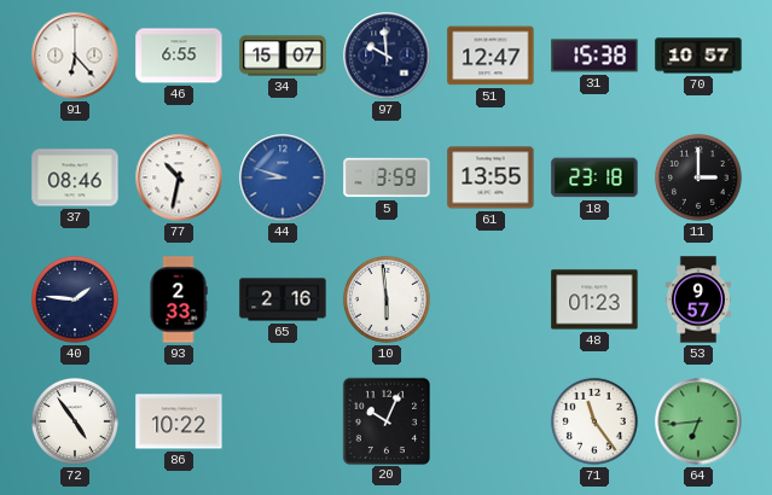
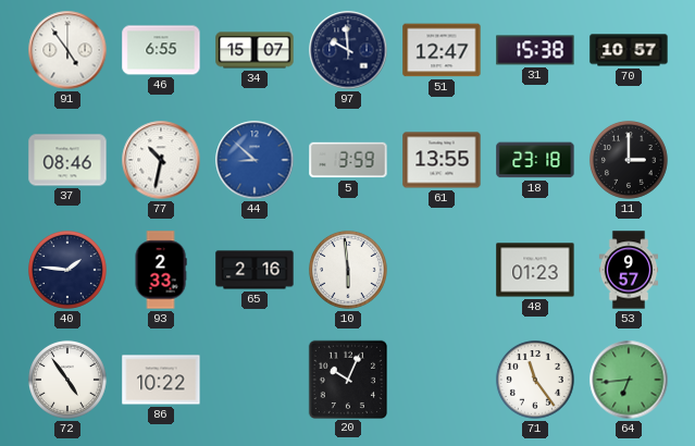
91: 6:23 -> 4:54 (67, 50)
44: 8:48 -> 8:52 (255, 160)
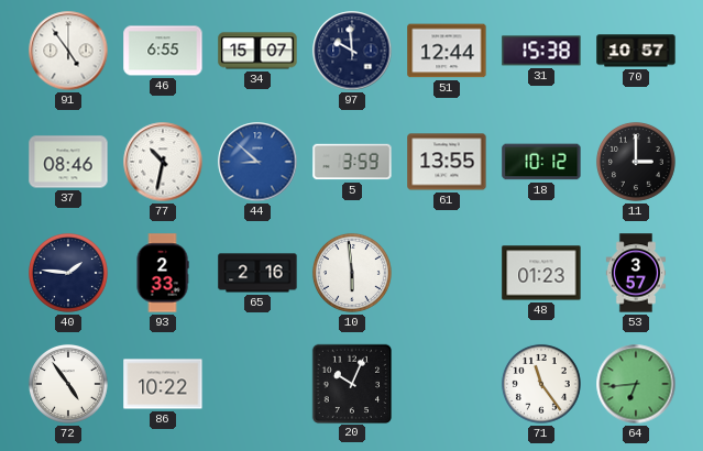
51: 12:47 -> 12:44 (447, 51)
18: 23:18 -> 10:12 (541, 162)
53: 9:57 -> 3:57 (635, 273)
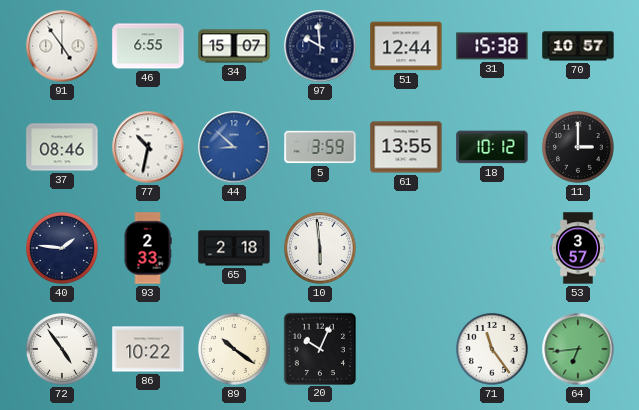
65: 2:16 -> 2:18 (234, 248)
48: 01:23 -> none (541, 273)
89: none -> 10:21 (234, 349)
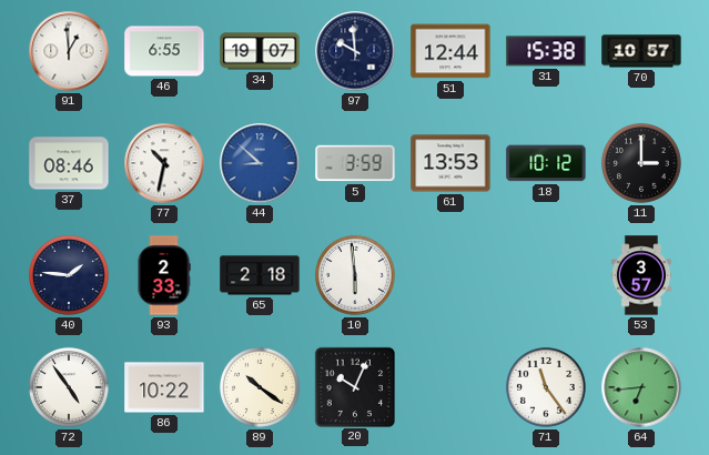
91: 4:54 -> 12:59 (69, 51)
34: 15:07 -> 19:07 (260, 51)
61: 13:55 -> 13:53 (450, 163)
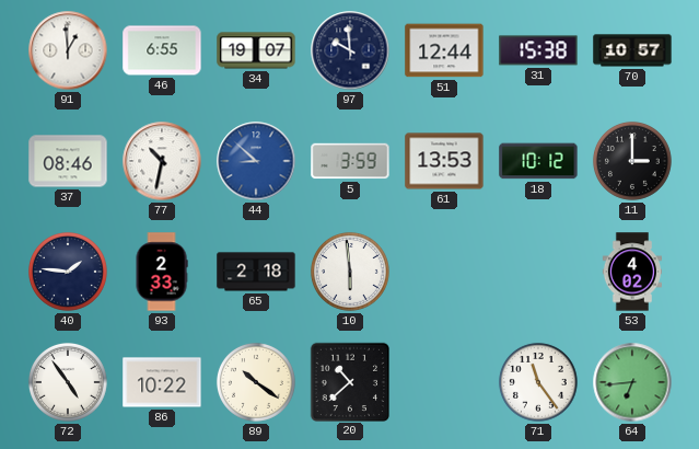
53: 3:57 -> 4:02 (631, 272)
20: 10:04 -> 10:38 (349, 381)
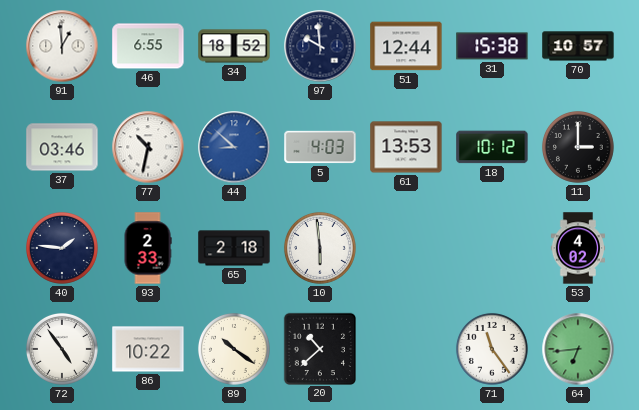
34: 19:07 -> 18:52 (234, 46)
37: 08:46 -> 03:46 (62, 147)
5: 3:59 -> 4:03 (320, 147)
